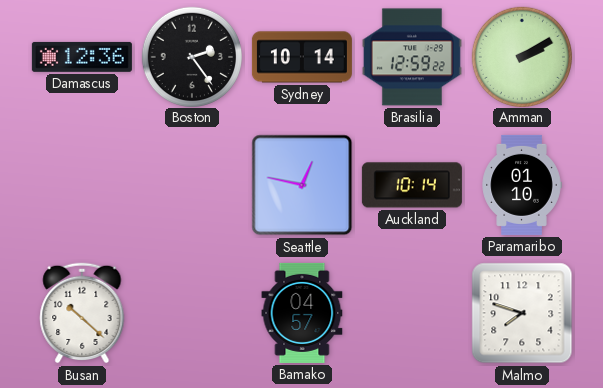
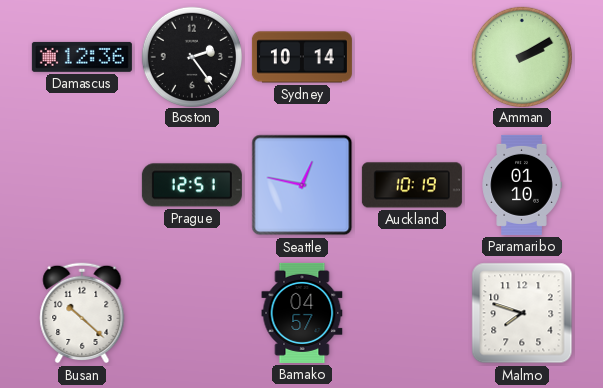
Brasilia: 12:59 -> none (412, 57)
Prague: none -> 12:51 (192, 185)
Auckland: 10:14 -> 10:19 (412, 185)
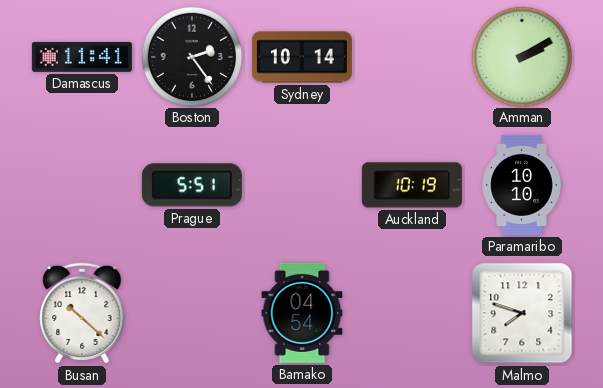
Damascus: 12:36 -> 11:41 (82, 57)
Prague: 12:51 -> 5:51 (192, 185)
Seattle: 12:47 -> none (302, 185)
Paramaribo: 01:10 -> 10:10 (522, 185)
Bamako: 04:57 -> 04:54 (302, 313)
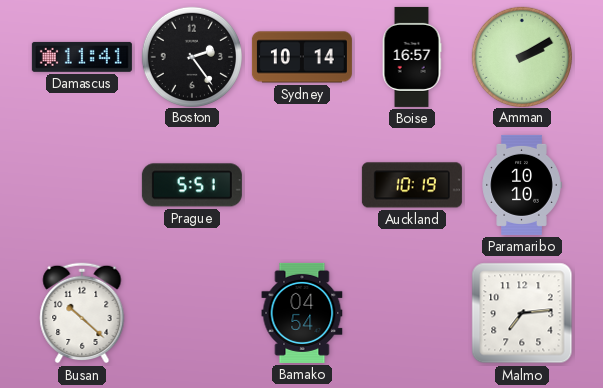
Boise: none -> 16:57 (412, 57)
Malmo: 7:48 -> 7:14 (522, 313)
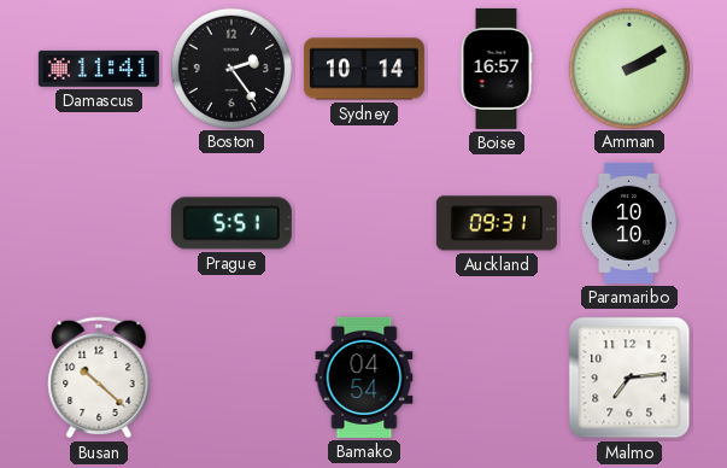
Auckland: 10:19 -> 09:31 (497, 223)
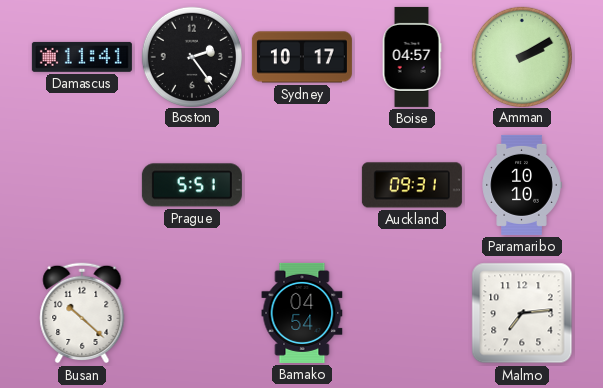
Sydney: 10:14 -> 10:17 (302, 57)
Boise: 16:57 -> 04:57 (412, 57)
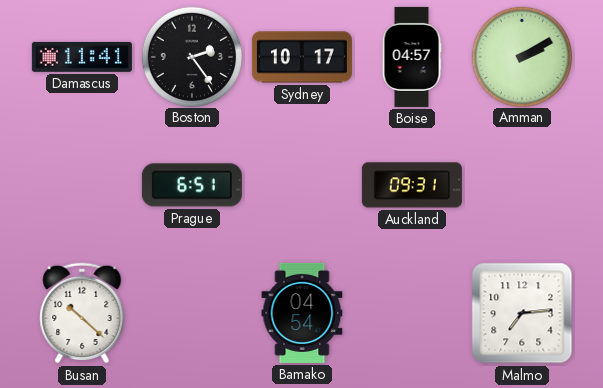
Prague: 5:51 -> 6:51 (192, 185)
Paramaribo: 10:10 -> none (522, 185)
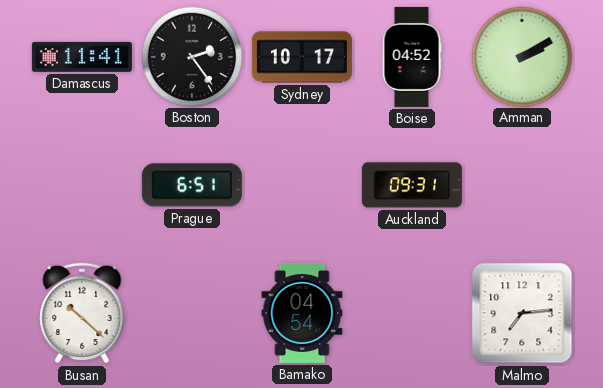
Boise: 04:57 -> 04:52 (412, 57)
